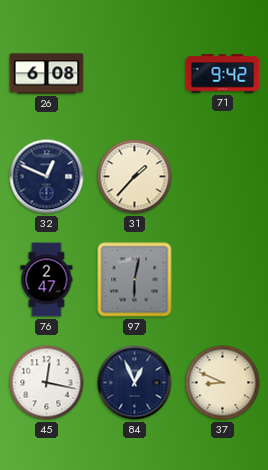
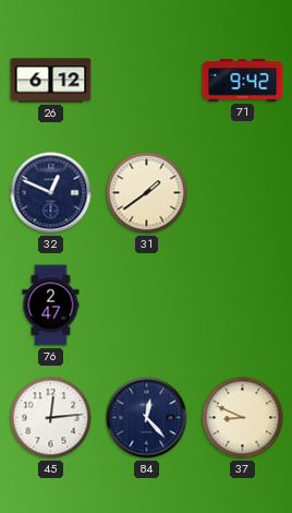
26: 6:08 -> 6:12 (51, 81)
31: 1:37 -> 1:39 (147, 193)
97: 6:02 -> none (135, 280)
45: 12:17 -> 12:14 (51, 418)
84: 12:56 -> 12:23 (147, 418)
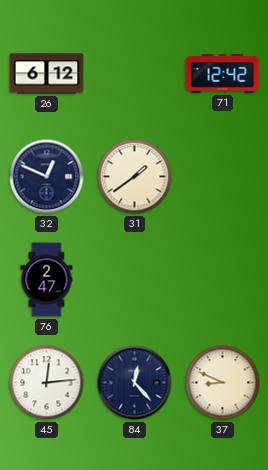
71: 9:42 -> 12:42 (223, 74)
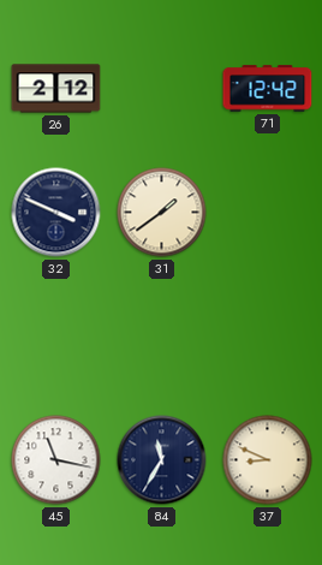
26: 6:12 -> 2:12 (56, 89)
32: 12:49 -> 3:49 (56, 213)
76: 2:47 -> none (47, 280)
45: 12:14 -> 11:17 (56, 460)
84: 12:23 -> 11:35 (162, 460)
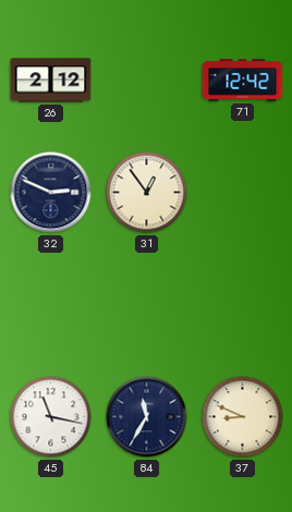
32: 3:49 -> 2:49 (51, 193)
31: 1:39 -> 12:54 (147, 193)
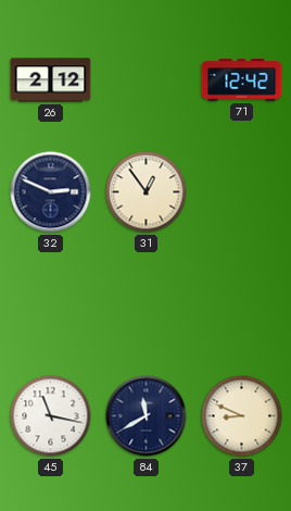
84: 11:35 -> 11:40 (147, 416)
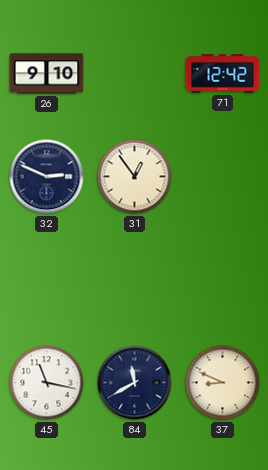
26: 2:12 -> 9:10 (47, 74)
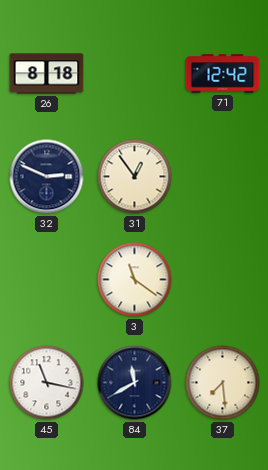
26: 9:10 -> 8:18 (47, 74)
3: none -> 11:21 (135, 280)
37: 8:49 -> 7:29 (223, 383)
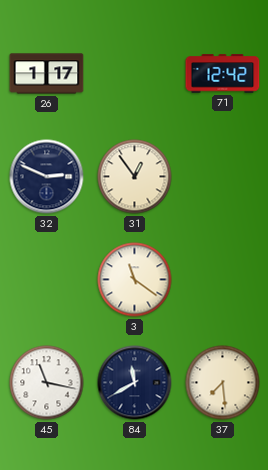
26: 8:18 -> 1:17 (47, 74)
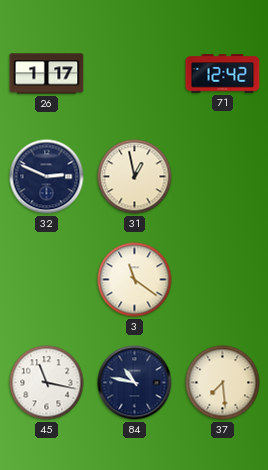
31: 12:54 -> 12:58 (135, 177)
84: 11:40 -> 10:47 (135, 383)
